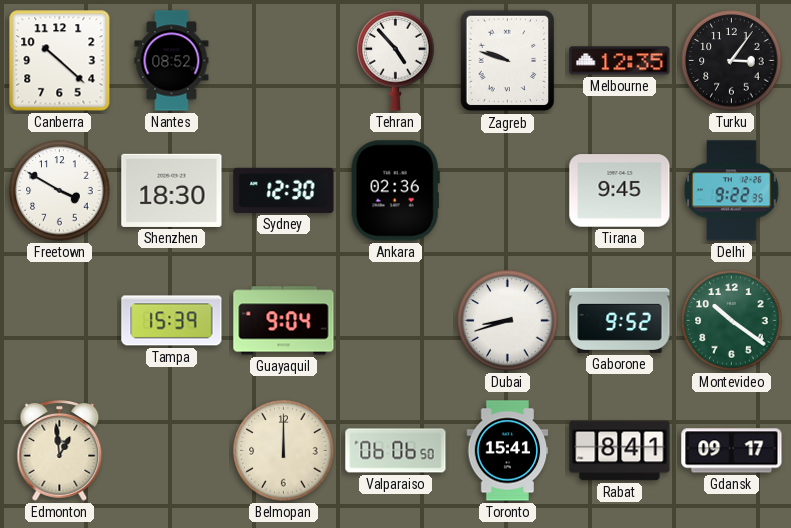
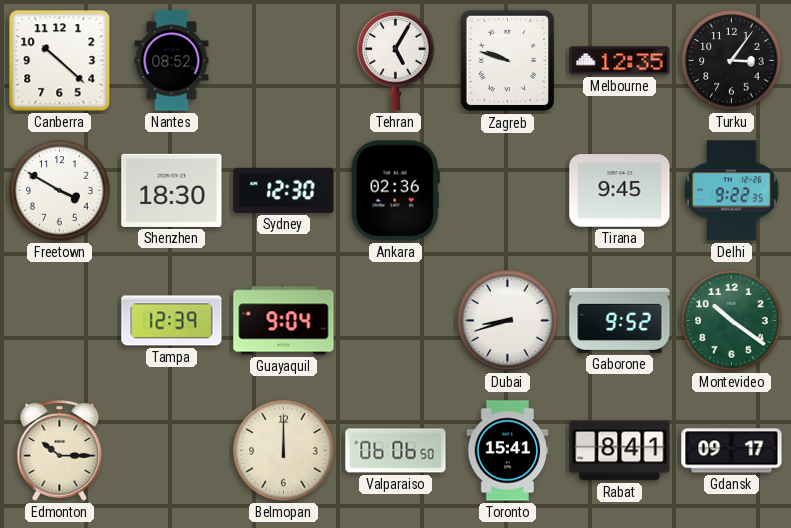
Tehran: 4:53 -> 5:05 (396, 61)
Tampa: 15:39 -> 12:39 (172, 321)
Edmonton: 12:59 -> 10:15 (60, 451)
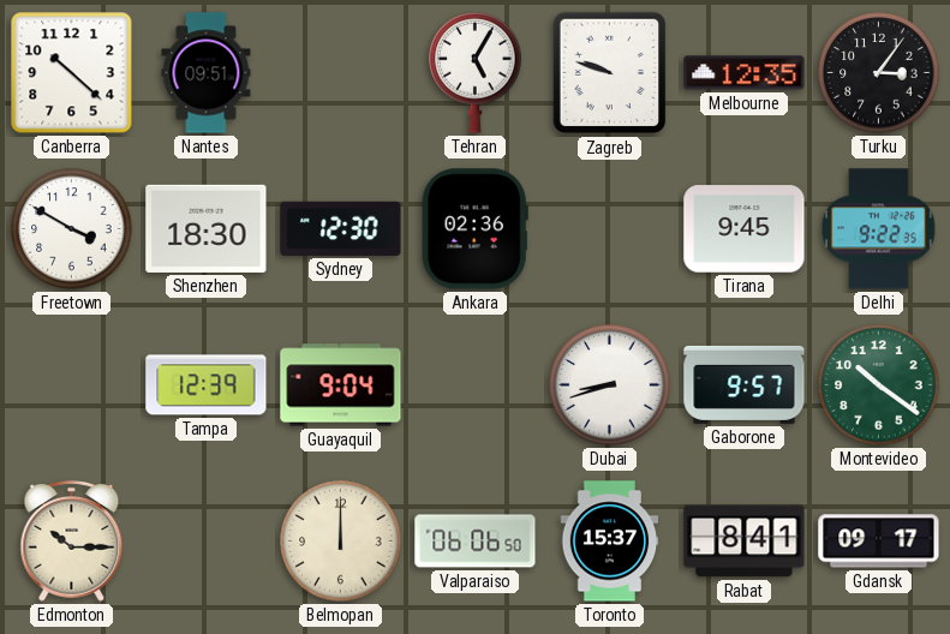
Nantes: 08:52 -> 09:51 (207, 73)
Gaborone: 9:52 -> 9:57 (745, 384)
Toronto: 15:41 -> 15:37 (610, 542)
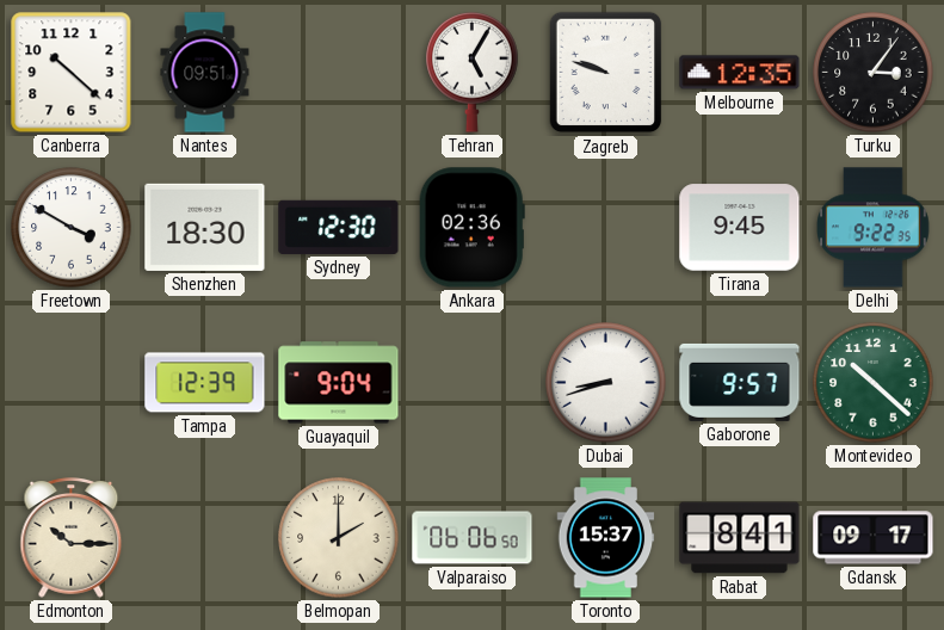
Montevideo: 10:21 -> 10:22 (874, 383)
Belmopan: 12:00 -> 2:00 (339, 538)
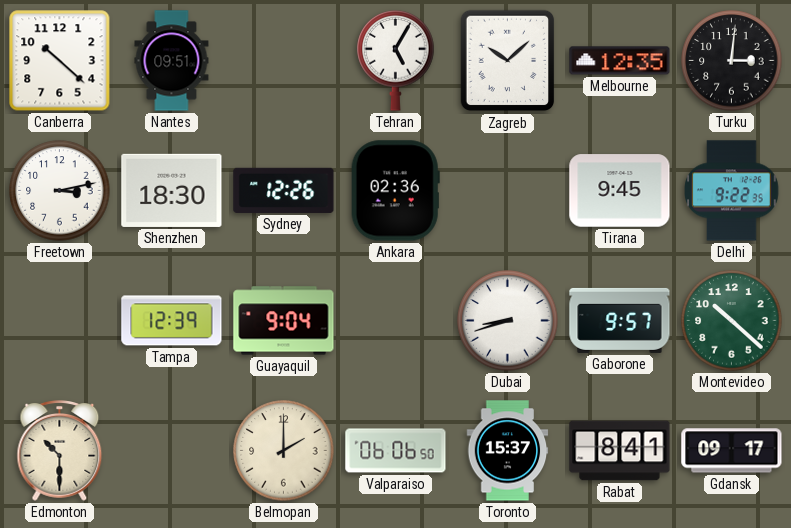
Zagreb: 9:48 -> 10:08 (508, 61)
Turku: 3:06 -> 3:01 (732, 61)
Freetown: 3:50 -> 3:13 (60, 191)
Sydney: 12:30 -> 12:26 (284, 190)
Edmonton: 10:15 -> 10:30 (60, 451)
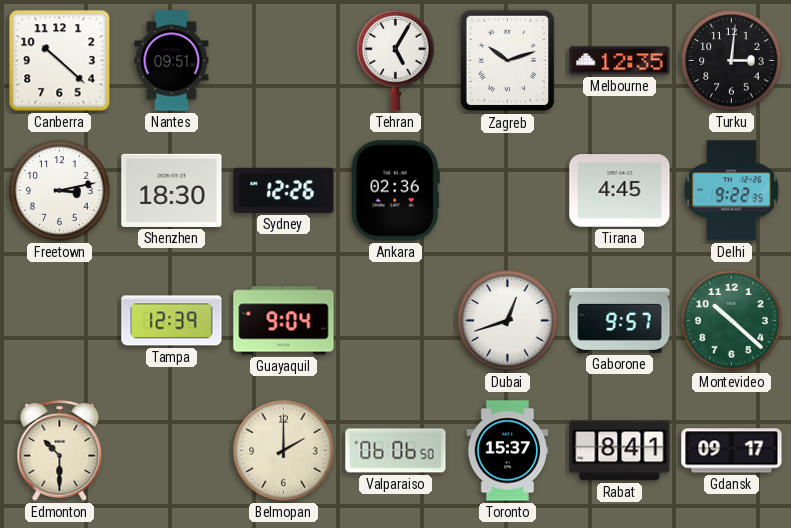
Zagreb: 10:08 -> 10:12 (508, 61)
Tirana: 9:45 -> 4:45 (620, 191)
Dubai: 8:42 -> 12:42 (508, 321)
